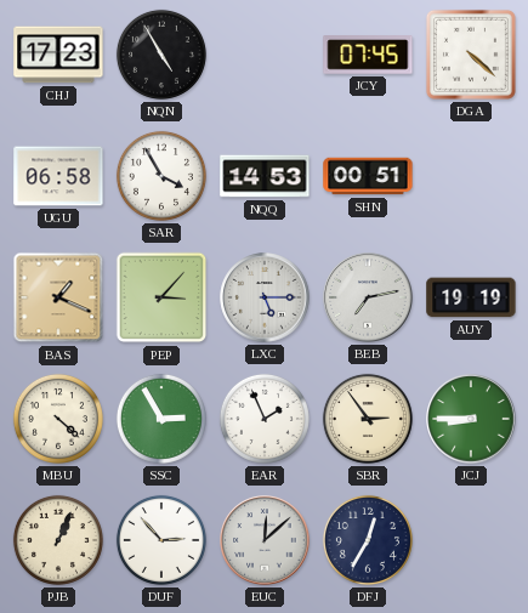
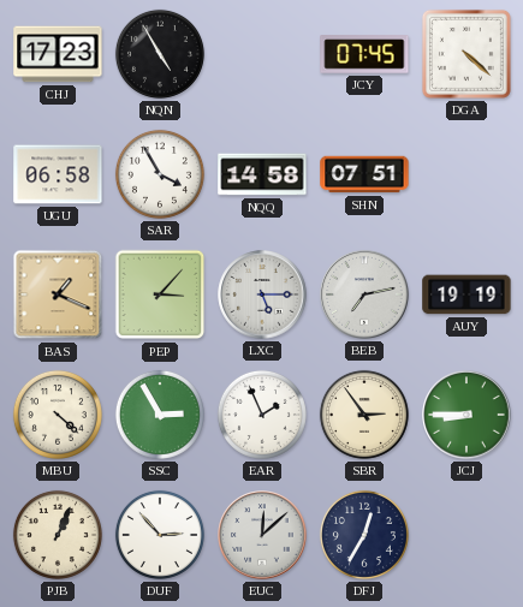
NQQ: 14:53 -> 14:58 (262, 174)
SHN: 00:51 -> 07:51 (364, 174)
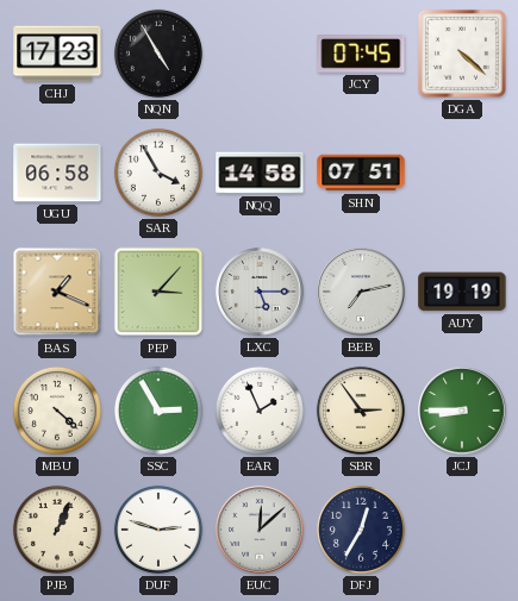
DUF: 2:53 -> 2:48 (158, 530)
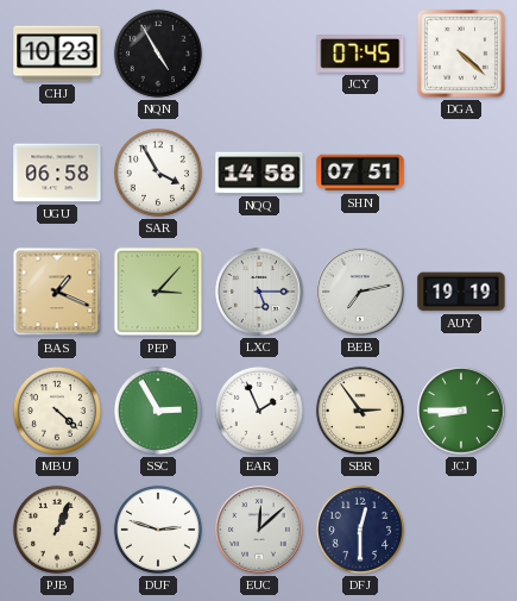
CHJ: 17:23 -> 10:23 (57, 54)
DFJ: 12:35 -> 12:30 (360, 530)
